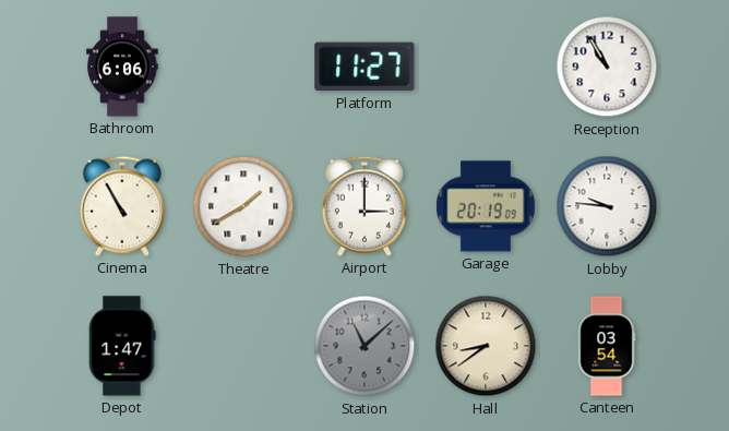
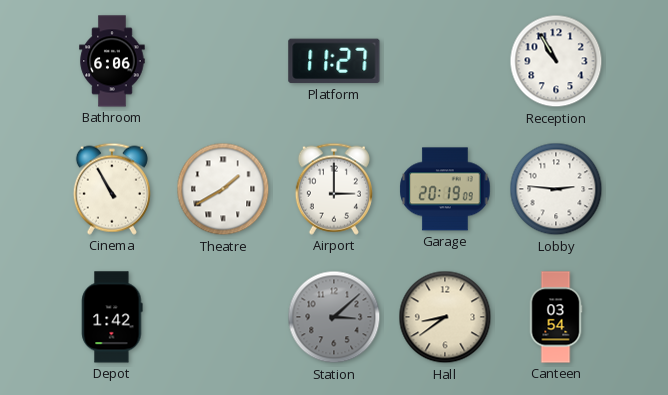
Lobby: 9:46 -> 2:46 (556, 189)
Depot: 1:47 -> 1:42 (112, 317)
Station: 11:08 -> 3:08 (334, 317)
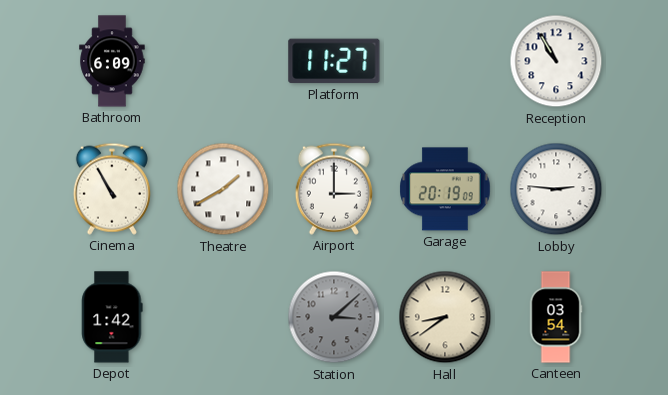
Bathroom: 6:06 -> 6:09 (112, 61)
